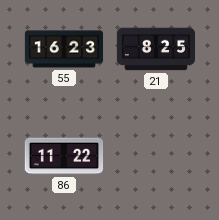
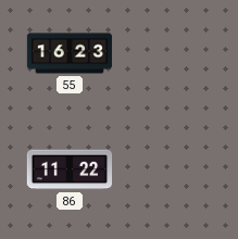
21: 8:25 -> none (156, 49)
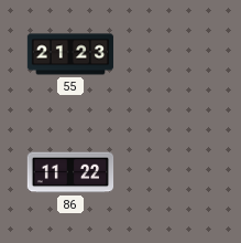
55: 16:23 -> 21:23 (70, 54)
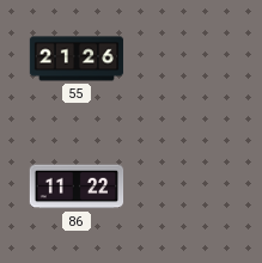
55: 21:23 -> 21:26 (77, 59)
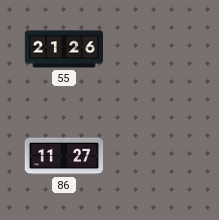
86: 11:22 -> 11:27 (64, 156)
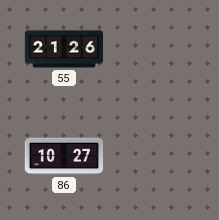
86: 11:27 -> 10:27 (64, 156)
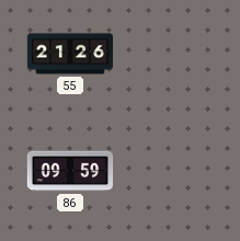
86: 10:27 -> 09:59 (70, 171)
